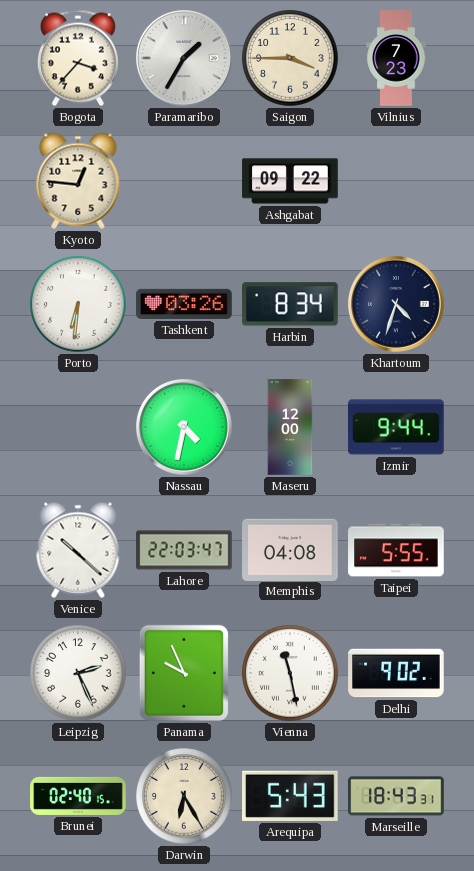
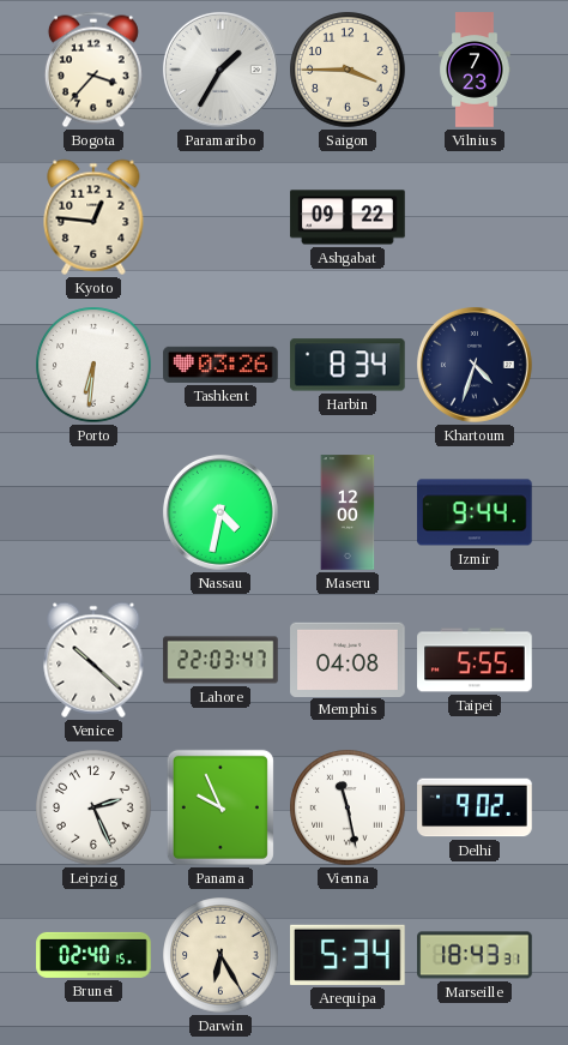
Arequipa: 5:43 -> 5:34 (349, 955)
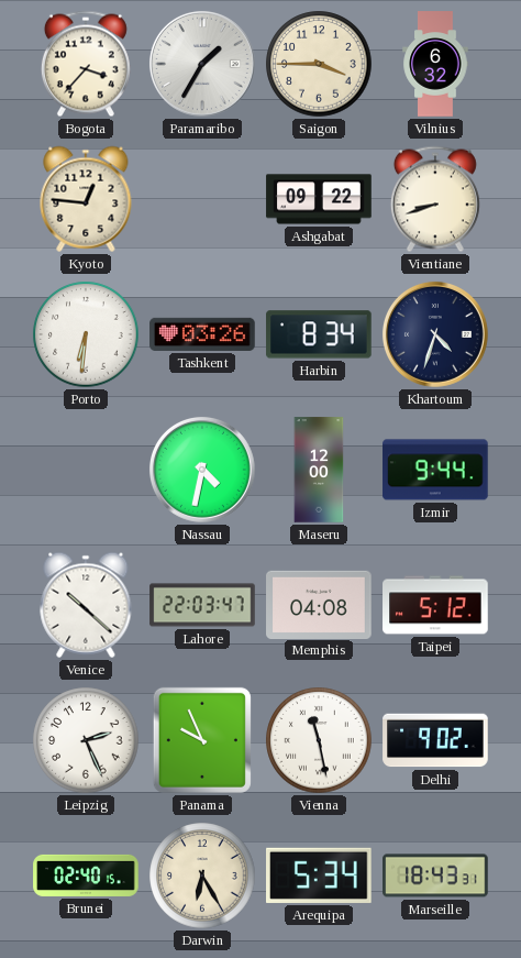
Vilnius: 7:23 -> 6:32 (435, 64)
Vientiane: none -> 8:42 (435, 199)
Taipei: 5:55 -> 5:12 (435, 605)
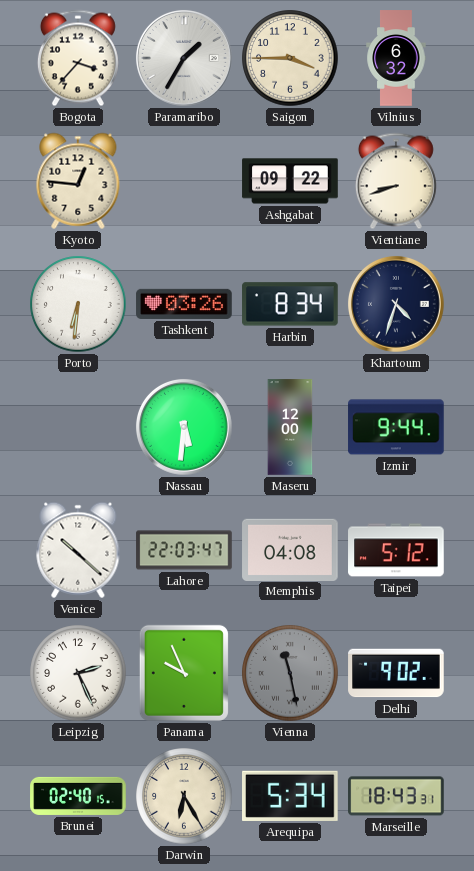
Nassau: 4:32 -> 5:31 (184, 427)
Vienna dial: white -> grey (290, 673)
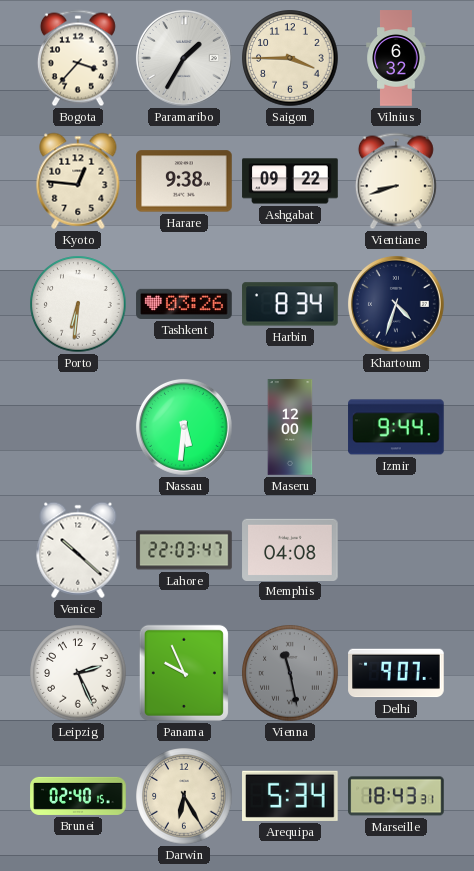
Harare: none -> 9:38 (184, 181)
Taipei: 5:12 -> none (396, 550)
Delhi: 9:02 -> 9:07 (396, 673)
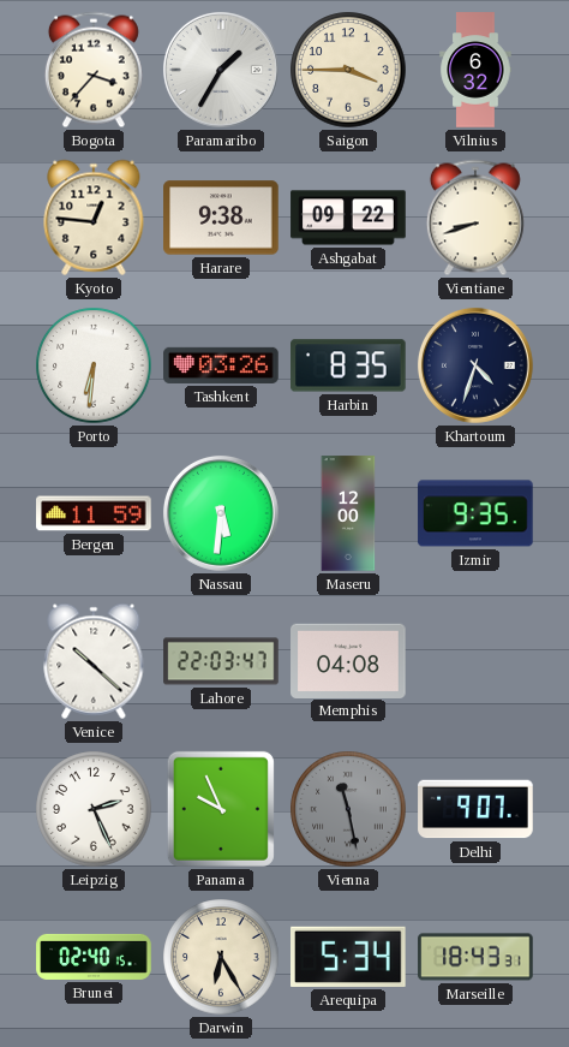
Harbin: 8:34 -> 8:35 (348, 365)
Bergen: none -> 11:59 (94, 513)
Izmir: 9:44 -> 9:35 (475, 513)
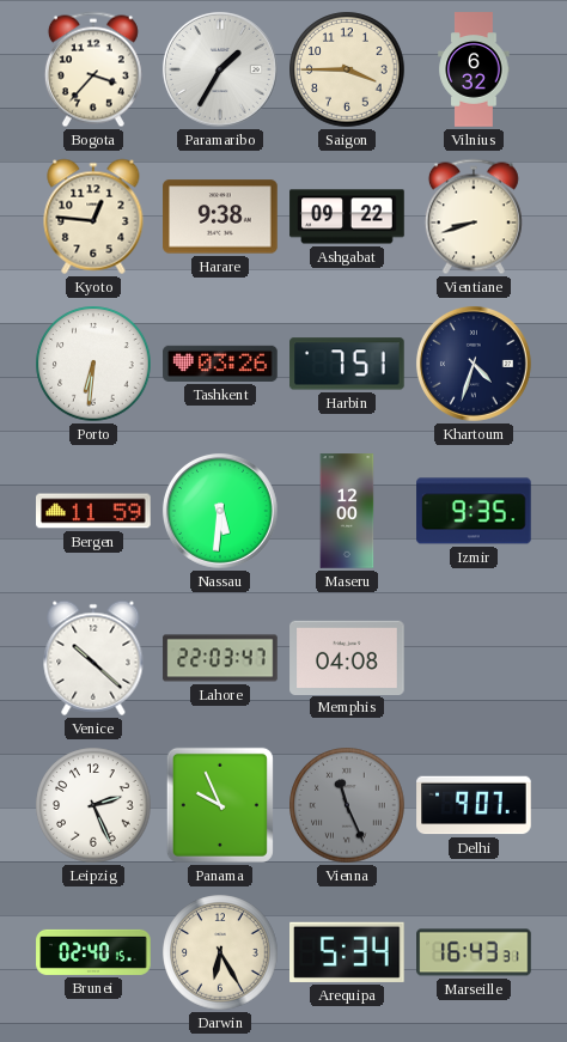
Harbin: 8:35 -> 7:51 (347, 364)
Vienna: 11:28 -> 11:26 (347, 805)
Marseille: 18:43 -> 16:43 (474, 952)
